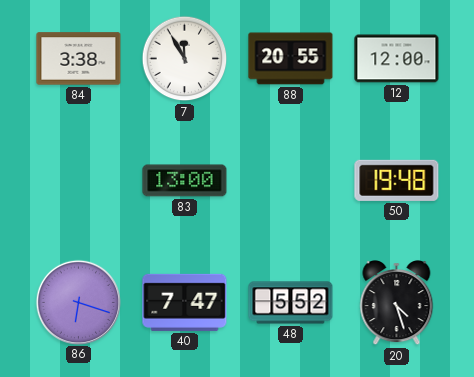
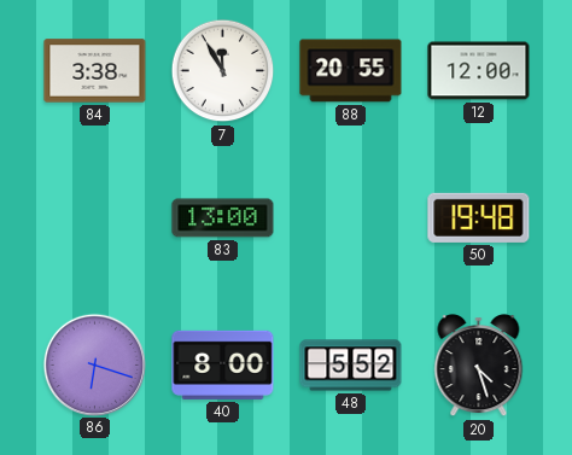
40: 7:47 -> 8:00 (223, 364)
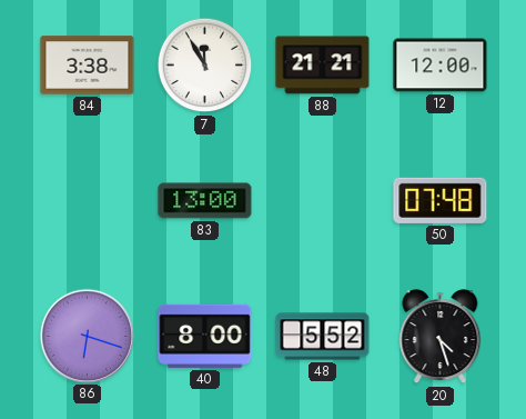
88: 20:55 -> 21:21 (323, 66)
50: 19:48 -> 07:48 (441, 200)
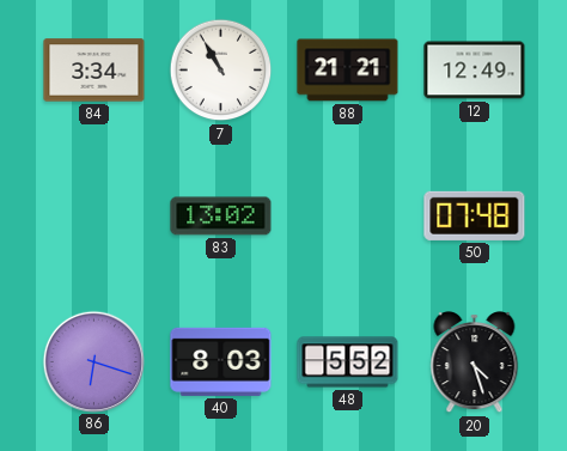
84: 3:38 -> 3:34 (94, 71)
7: 11:55 -> 10:55 (221, 71)
12: 12:00 -> 12:49 (475, 71)
83: 13:00 -> 13:02 (221, 217)
40: 8:00 -> 8:03 (221, 361)
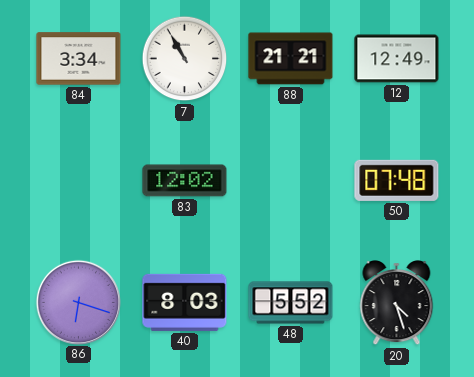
83: 13:02 -> 12:02 (185, 181)
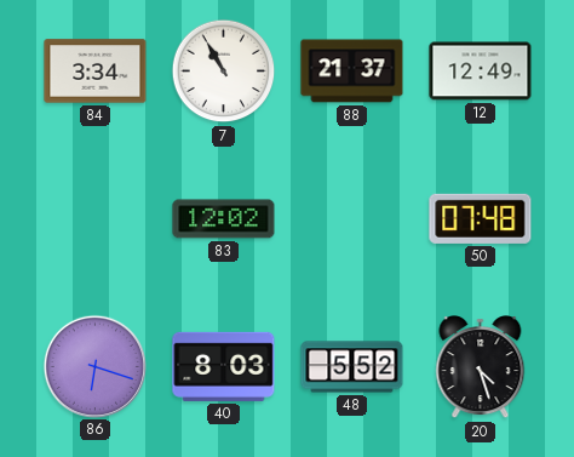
88: 21:21 -> 21:37 (352, 72)
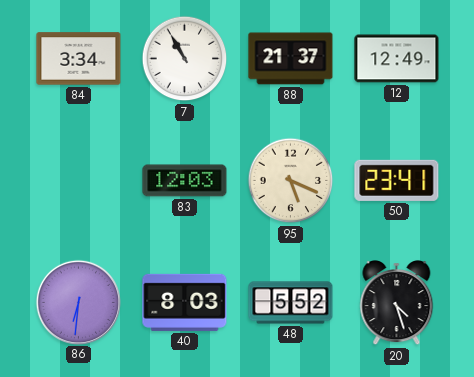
83: 12:02 -> 12:03 (185, 181)
95: none -> 5:19 (291, 181)
50: 07:48 -> 23:41 (397, 180)
86: 6:18 -> 6:31 (78, 302)
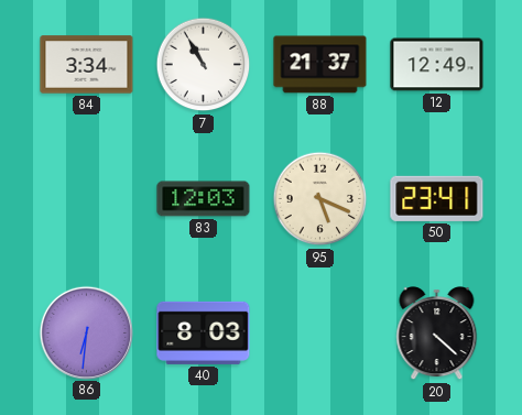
48: 5:52 -> none (291, 303)
20: 4:27 -> 4:22 (437, 334)
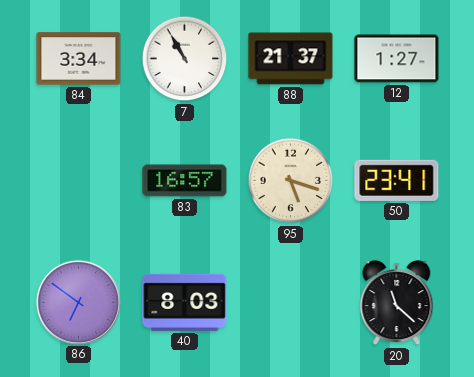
12: 12:49 -> 1:27 (397, 59)
83: 12:03 -> 16:57 (185, 181)
95: 5:19 -> 5:18 (291, 181)
86: 6:31 -> 6:51 (78, 302)
20: 4:22 -> 11:22 (397, 303)
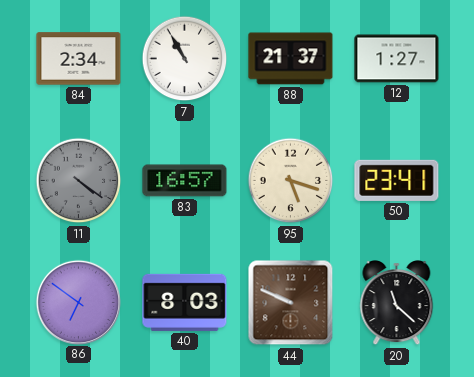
84: 3:34 -> 2:34 (79, 59)
11: none -> 4:21 (79, 181)
44: none -> 9:49 (291, 303)
